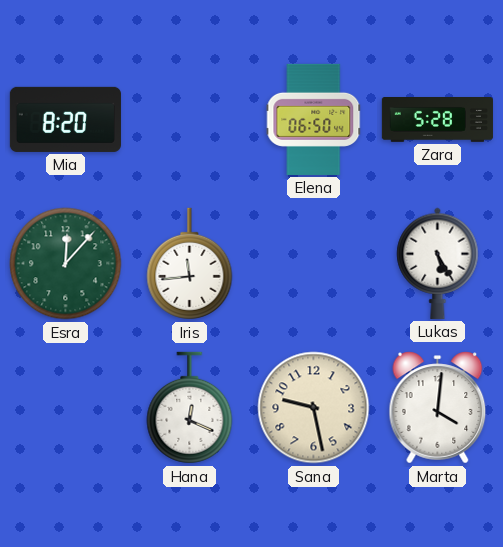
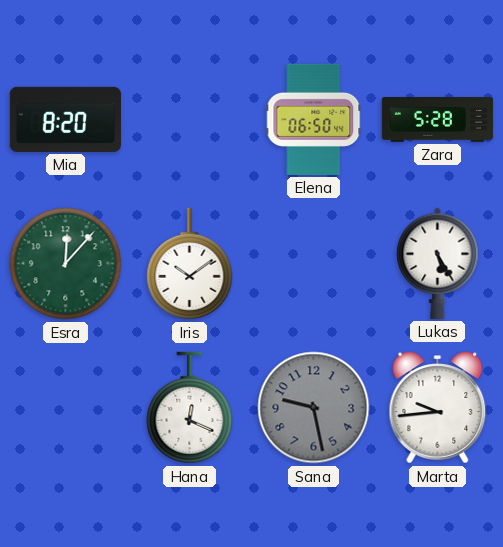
Iris: 11:44 -> 10:09 (190, 264)
Sana dial: cream -> grey (314, 408)
Marta: 4:01 -> 9:44 (438, 408)
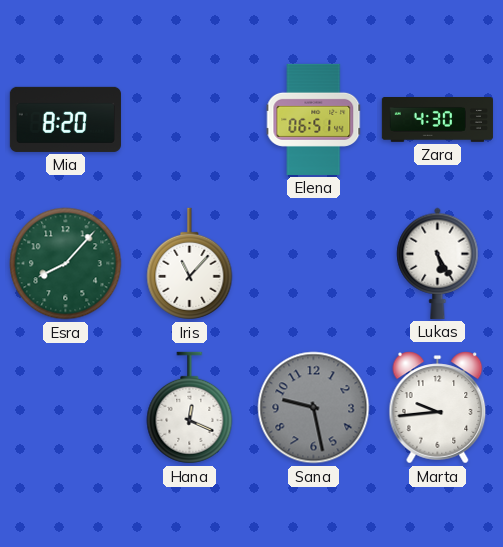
Elena: 06:50 -> 06:51 (314, 119)
Zara: 5:28 -> 4:30 (437, 120)
Esra: 12:07 -> 8:07 (66, 264)
Iris: 10:09 -> 11:07 (190, 264)
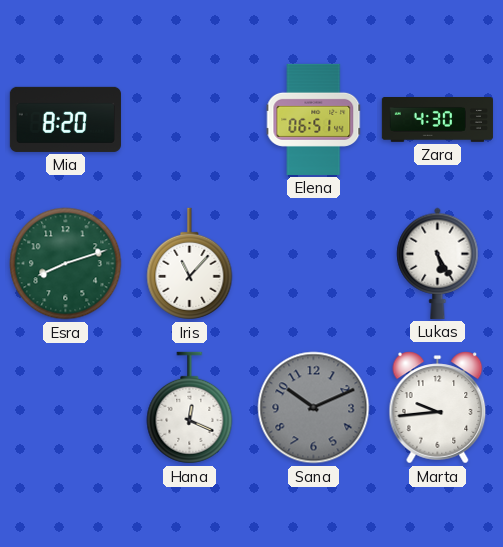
Esra: 8:07 -> 8:12 (66, 264)
Sana: 9:28 -> 10:11 (314, 408)
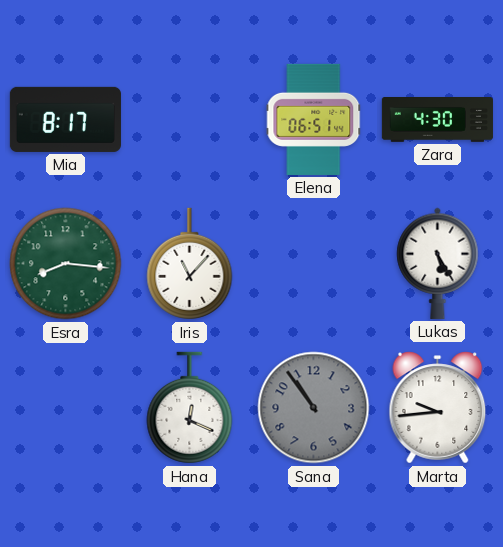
Mia: 8:20 -> 8:17 (65, 119)
Esra: 8:12 -> 8:16 (66, 264)
Sana: 10:11 -> 10:54 (314, 408)
